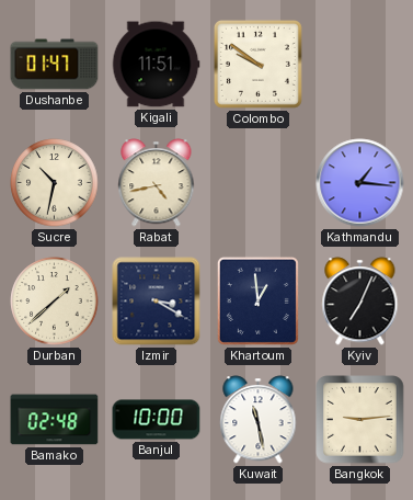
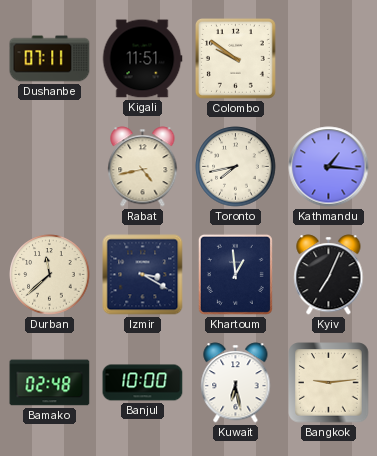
Dushanbe: 01:47 -> 07:11 (50, 59)
Sucre: 10:32 -> none (55, 183)
Toronto: none -> 7:43 (236, 167)
Durban: 1:38 -> 11:38 (50, 275)
Kuwait: 11:28 -> 6:28 (236, 383)
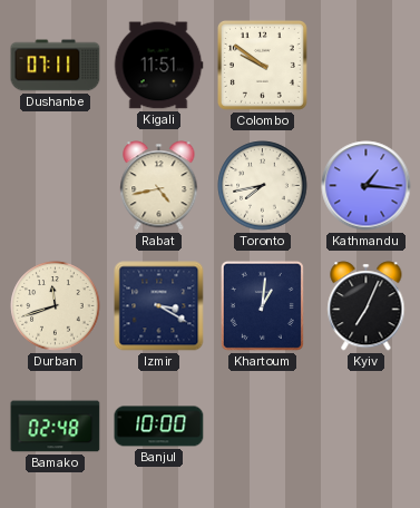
Durban: 11:38 -> 11:42 (56, 306)
Khartoum: 12:59 -> 1:01 (262, 305)
Kuwait: 6:28 -> none (236, 383)
Bangkok: 9:14 -> none (329, 383)
